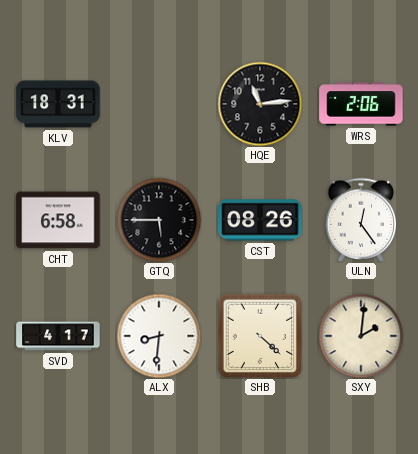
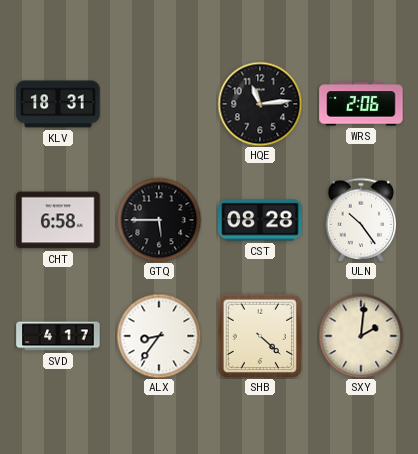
CST: 08:26 -> 08:28 (260, 220)
ULN: 12:24 -> 10:24 (361, 219)
ALX: 8:31 -> 8:36 (159, 336)
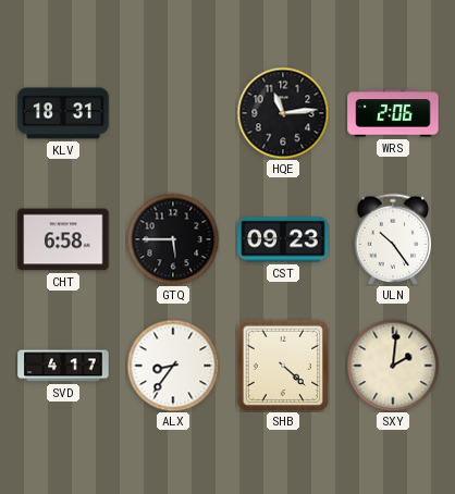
CST: 08:28 -> 09:23 (283, 239)
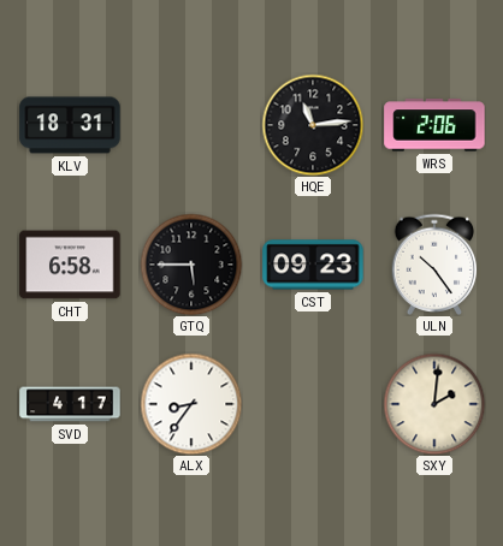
SHB: 4:22 -> none (282, 365)
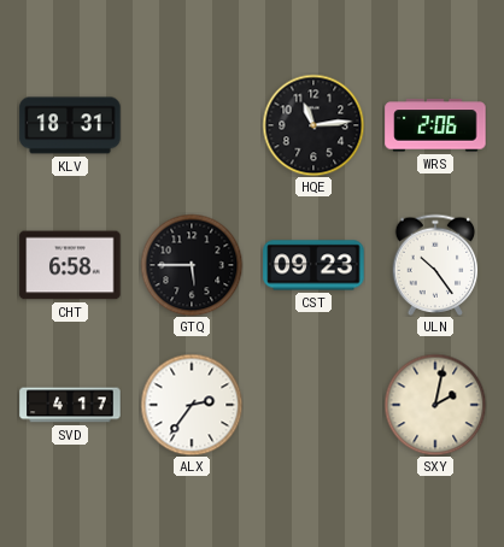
ALX: 8:36 -> 2:36 (192, 405)
SXY: 2:01 -> 2:02 (435, 405)
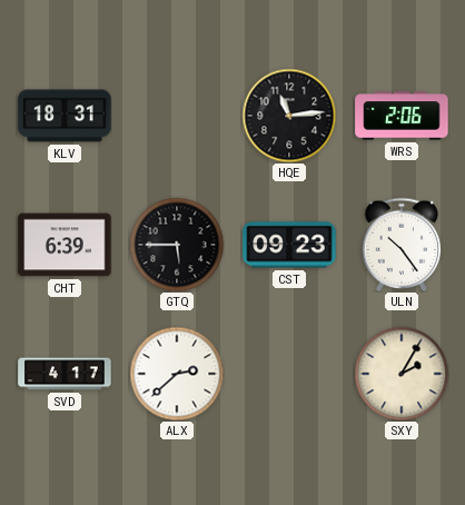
CHT: 6:58 -> 6:39 (65, 245)
ALX: 2:36 -> 2:38 (177, 374)
SXY: 2:02 -> 2:05 (402, 374)
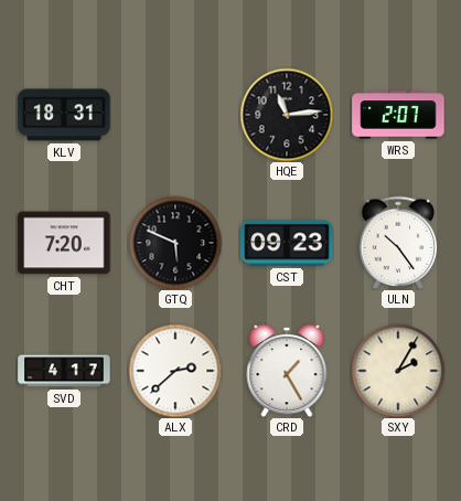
WRS: 2:06 -> 2:07 (398, 115)
CHT: 6:39 -> 7:20 (64, 243)
GTQ: 5:45 -> 5:49 (175, 243)
CRD: none -> 1:25 (287, 371)
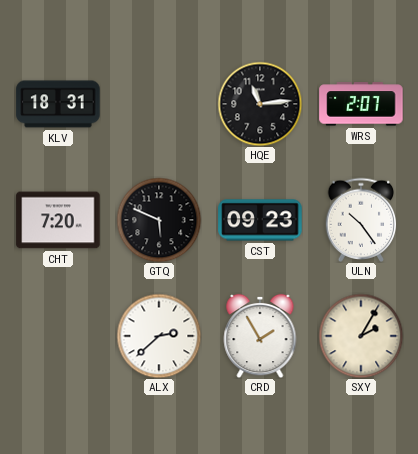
SVD: 4:17 -> none (64, 371)
CRD: 1:25 -> 1:55 (260, 336)
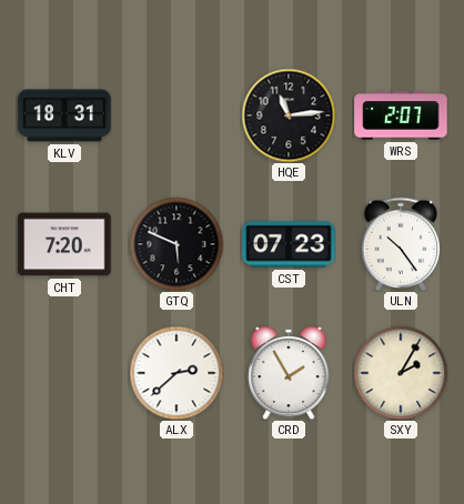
CST: 09:23 -> 07:23 (289, 244)
